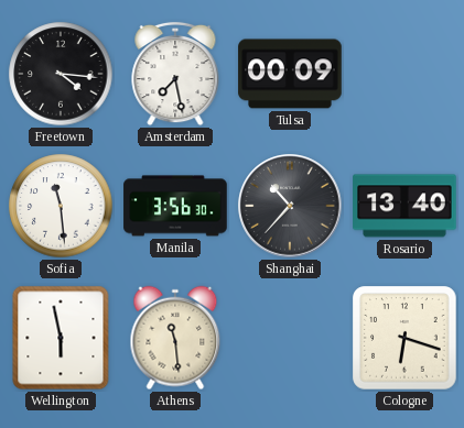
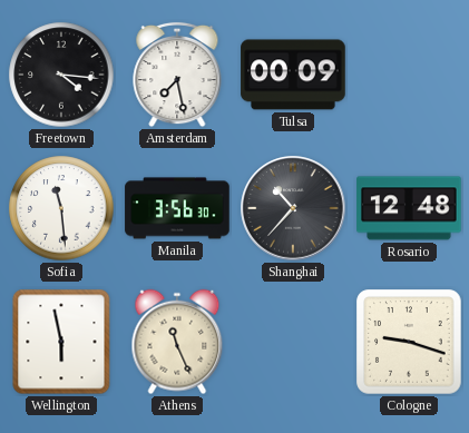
Rosario: 13:40 -> 12:48 (409, 208)
Athens: 11:29 -> 11:26 (177, 342)
Cologne: 6:18 -> 9:18 (409, 342)
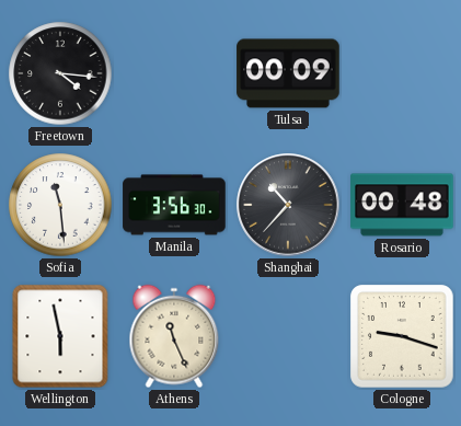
Amsterdam: 7:28 -> none (177, 75)
Rosario: 12:48 -> 00:48 (402, 205)
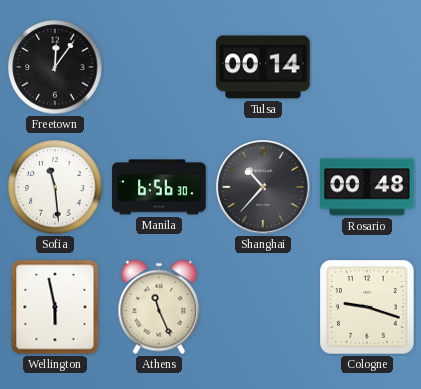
Freetown: 4:16 -> 12:06 (55, 67)
Tulsa: 00:09 -> 00:14 (263, 67)
Manila: 3:56 -> 6:56 (159, 187)
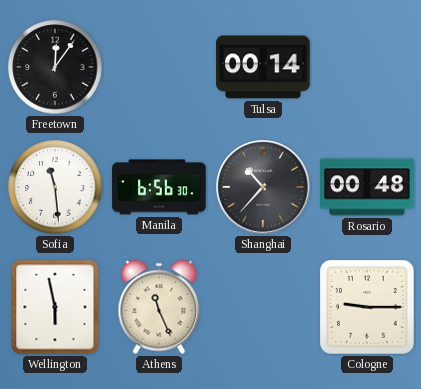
Cologne: 9:18 -> 9:15 (367, 307)
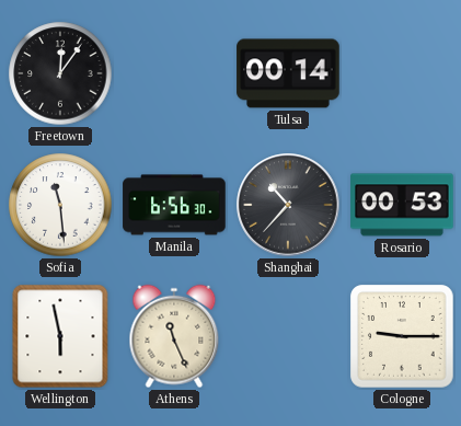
Rosario: 00:48 -> 00:53 (402, 205)
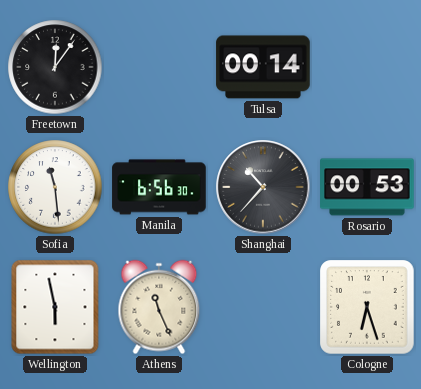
Cologne: 9:15 -> 6:27 (367, 307)
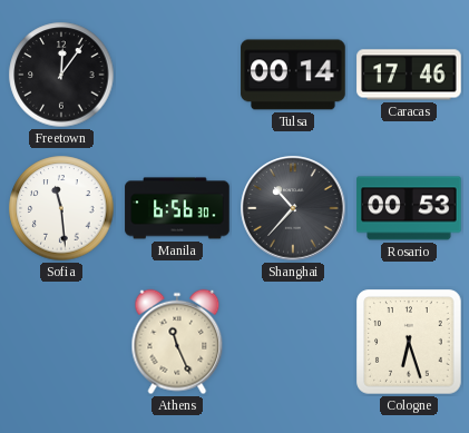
Caracas: none -> 17:46 (409, 75)
Wellington: 5:58 -> none (55, 307)
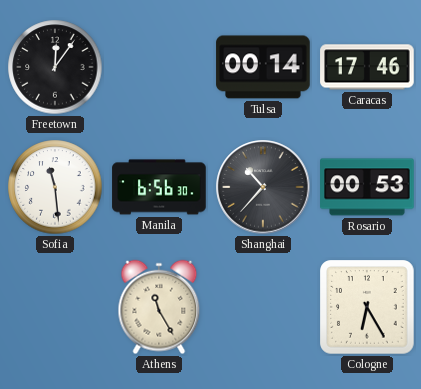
Athens: 11:26 -> 11:25 (159, 307)
Cologne: 6:27 -> 6:25 (367, 307)
